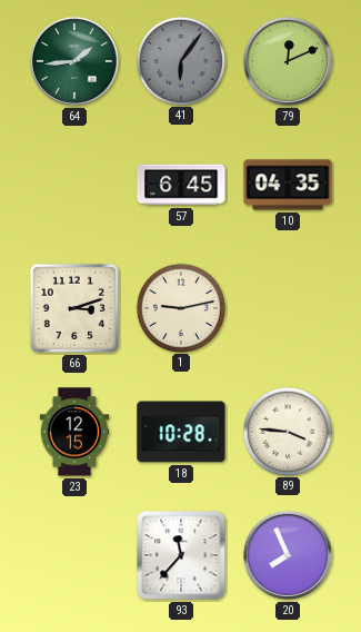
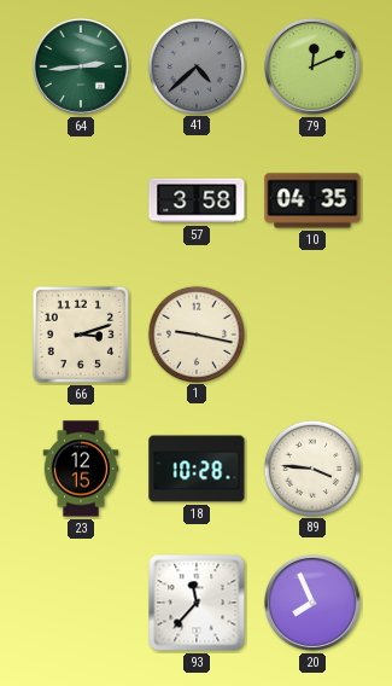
64: 1:44 -> 2:44 (81, 66)
41: 6:06 -> 4:38 (195, 65)
57: 6:45 -> 3:58 (197, 200)
1: 9:13 -> 9:17 (195, 333)
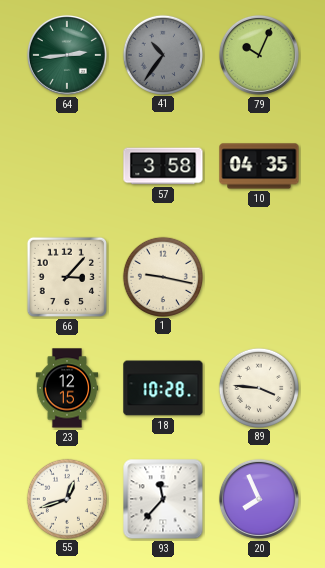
41: 4:38 -> 10:36 (162, 54)
79: 12:11 -> 10:04 (259, 55)
66: 3:12 -> 3:07 (67, 277)
55: none -> 12:42 (66, 498)
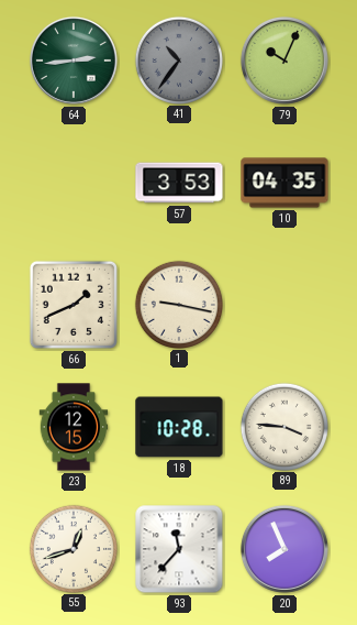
57: 3:58 -> 3:53 (179, 183)
66: 3:07 -> 1:41 (74, 305)
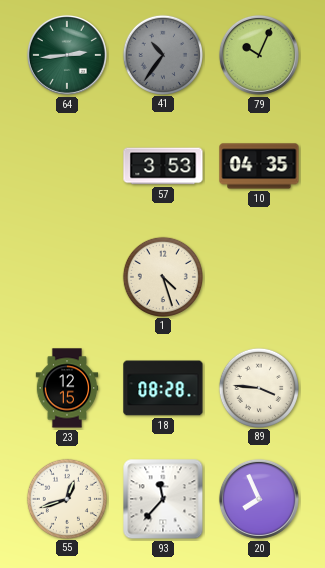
66: 1:41 -> none (74, 305)
1: 9:17 -> 4:27 (162, 276)
18: 10:28 -> 08:28 (163, 388)
